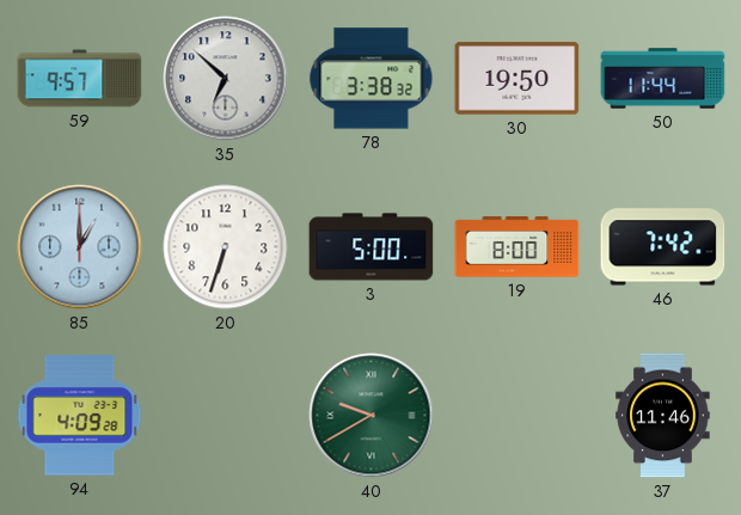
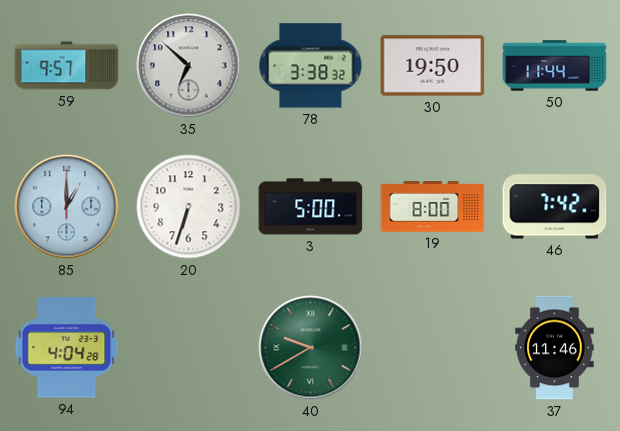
94: 4:09 -> 4:04 (67, 348)
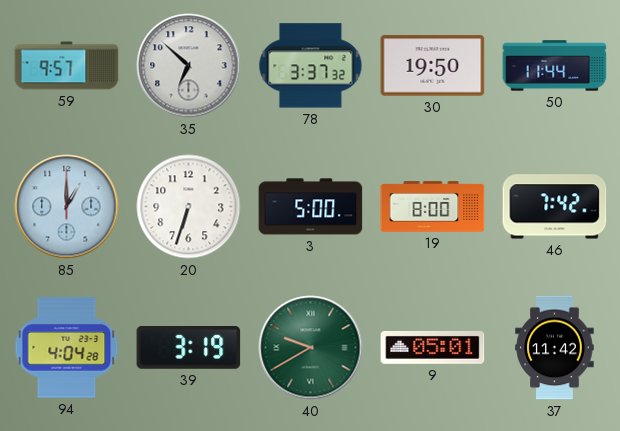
78: 3:38 -> 3:37 (311, 66)
39: none -> 3:19 (189, 348)
9: none -> 05:01 (433, 347)
37: 11:46 -> 11:42 (555, 348)
